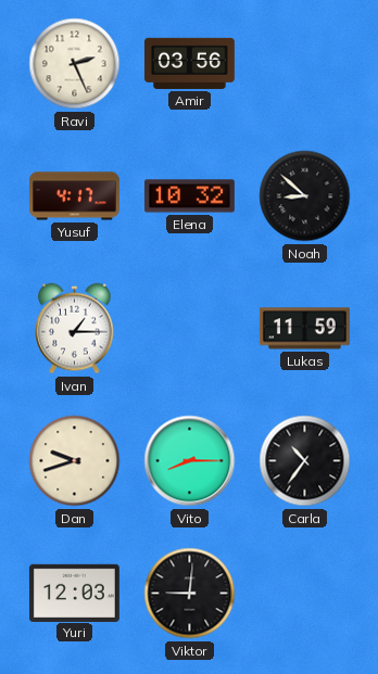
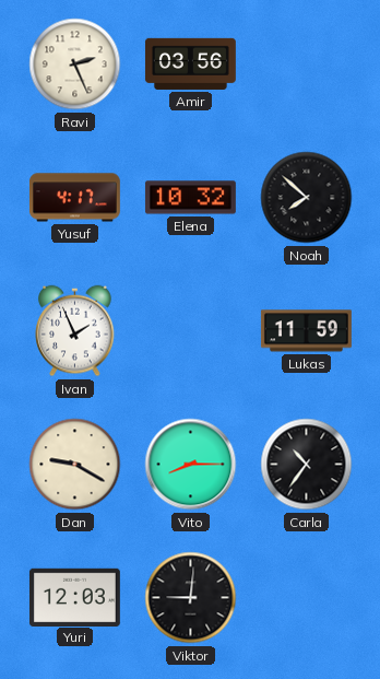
Noah: 8:52 -> 7:52 (307, 198)
Ivan: 1:15 -> 1:56 (75, 331)
Dan: 9:42 -> 9:20 (75, 465)
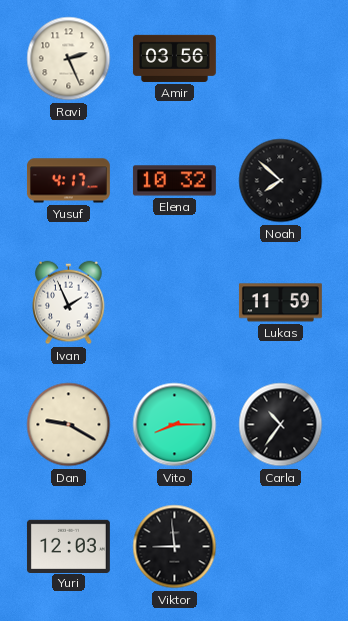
Viktor: 9:01 -> 8:59 (175, 547)
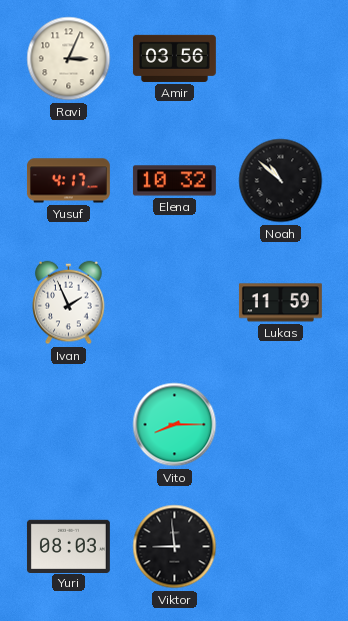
Ravi: 2:26 -> 3:04 (69, 59)
Noah: 7:52 -> 10:52 (281, 181)
Dan: 9:20 -> none (69, 425)
Carla: 10:36 -> none (281, 425)
Yuri: 12:03 -> 08:03 (68, 546)
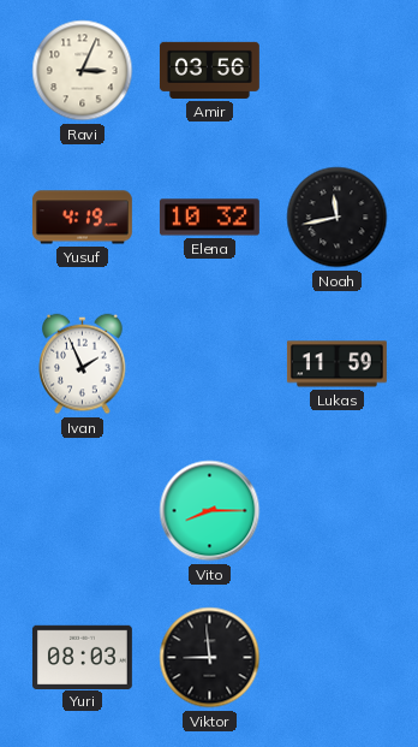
Yusuf: 4:17 -> 4:19 (82, 218)
Noah: 10:52 -> 11:43 (338, 218)
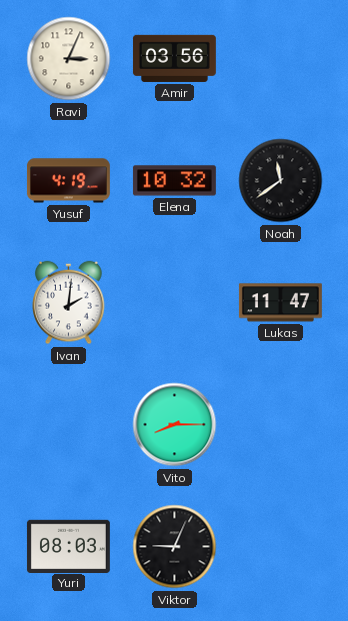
Noah: 11:43 -> 11:39 (281, 181)
Ivan: 1:56 -> 2:01 (69, 303)
Lukas: 11:59 -> 11:47 (280, 303)
Viktor: 8:59 -> 9:04 (175, 547)
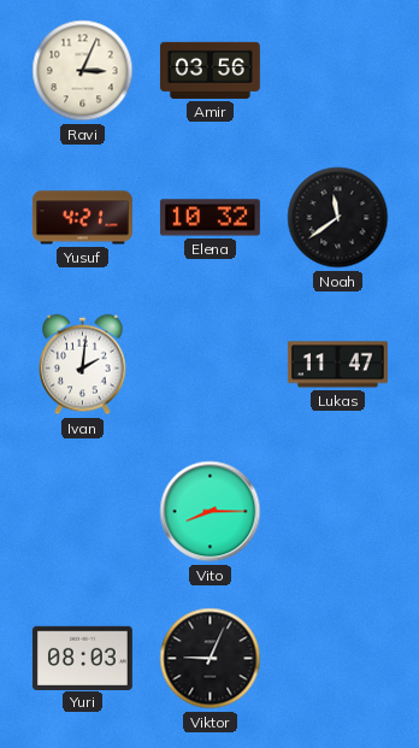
Yusuf: 4:19 -> 4:21 (82, 218)
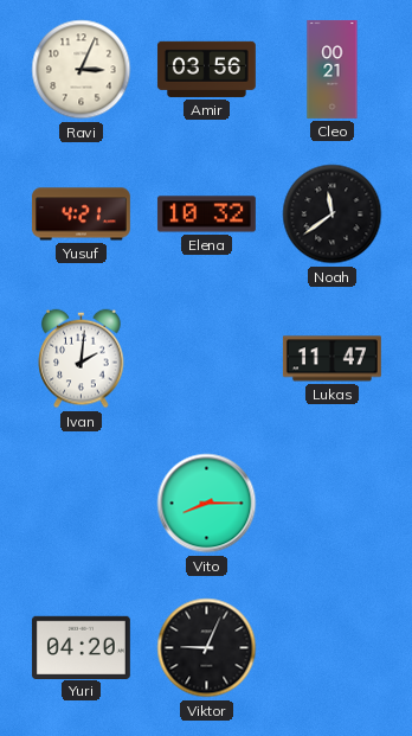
Cleo: none -> 00:21 (333, 70)
Yuri: 08:03 -> 04:20 (81, 647)
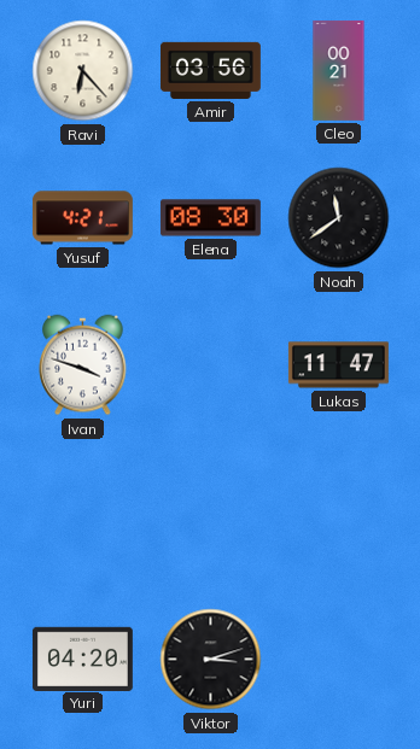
Ravi: 3:04 -> 6:23 (83, 71)
Elena: 10:32 -> 08:30 (210, 218)
Ivan: 2:01 -> 3:48 (83, 365)
Vito: 8:15 -> none (207, 504)
Viktor: 9:04 -> 3:12 (211, 660)
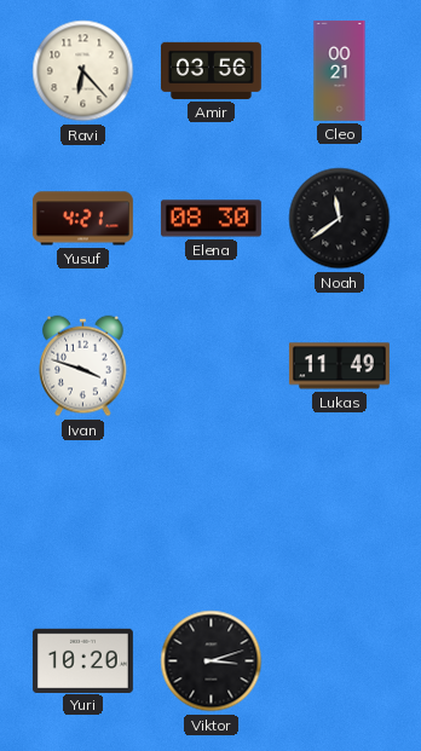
Lukas: 11:47 -> 11:49 (339, 366)
Yuri: 04:20 -> 10:20 (82, 660)
